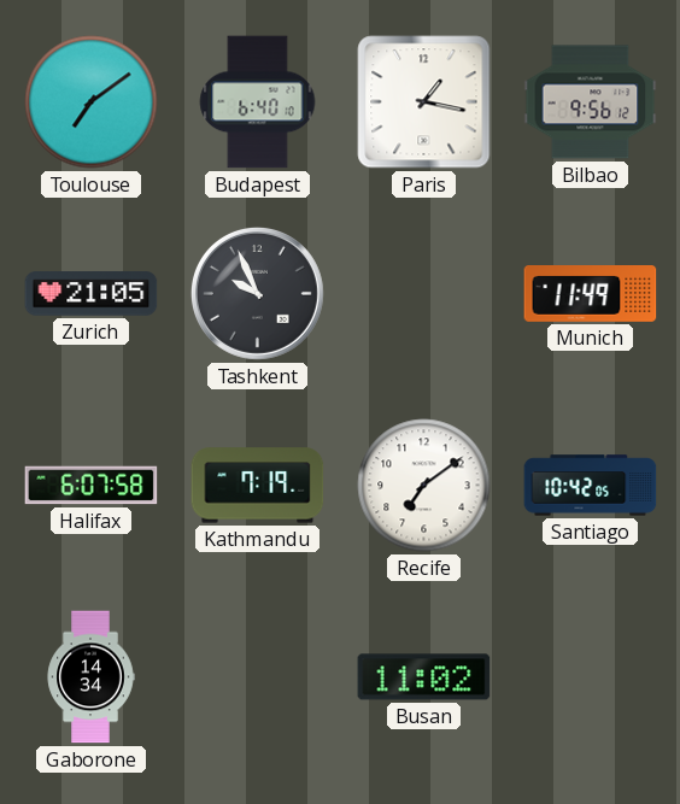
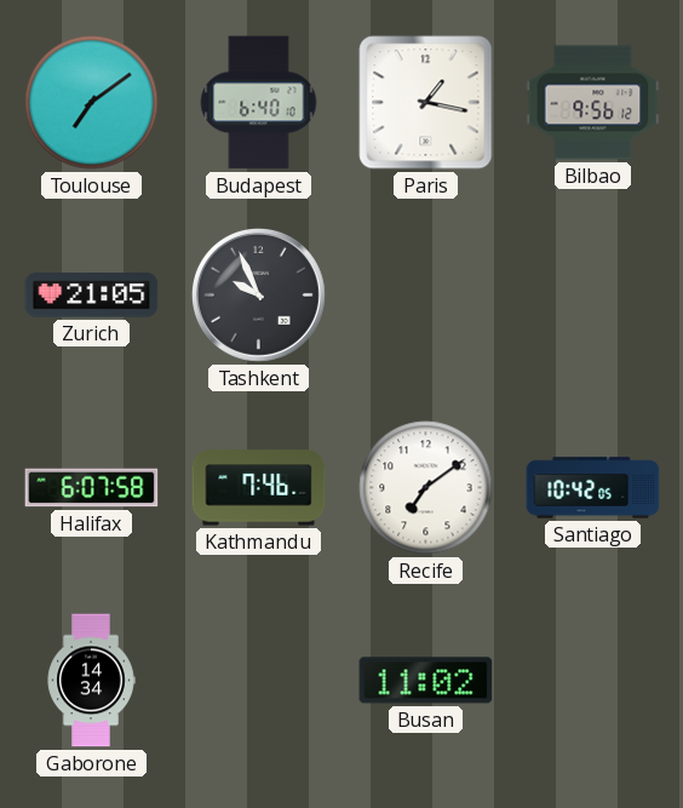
Munich: 11:49 -> none (591, 294)
Kathmandu: 7:19 -> 7:46 (259, 488)
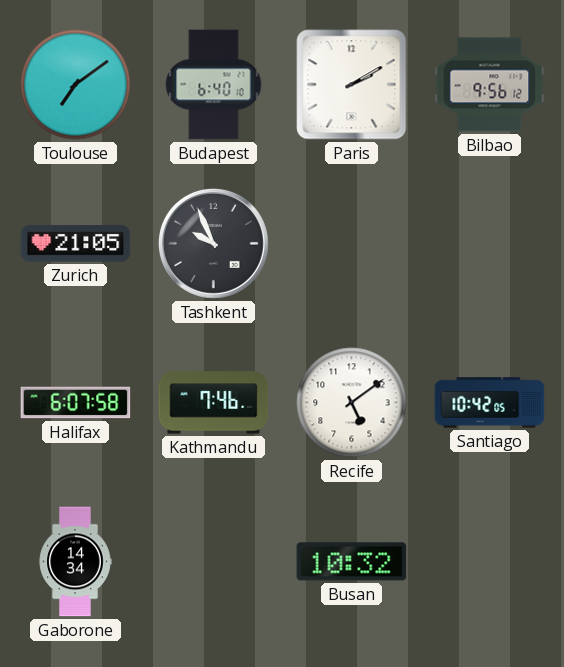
Paris: 1:17 -> 2:10 (352, 85)
Recife: 7:09 -> 5:09 (352, 403)
Busan: 11:02 -> 10:32 (352, 562)
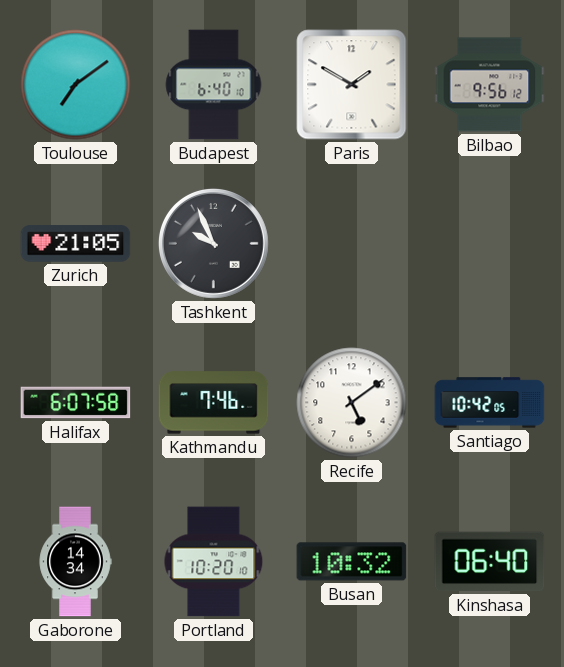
Paris: 2:10 -> 1:50 (352, 85)
Portland: none -> 10:20 (214, 562)
Kinshasa: none -> 06:40 (490, 562)
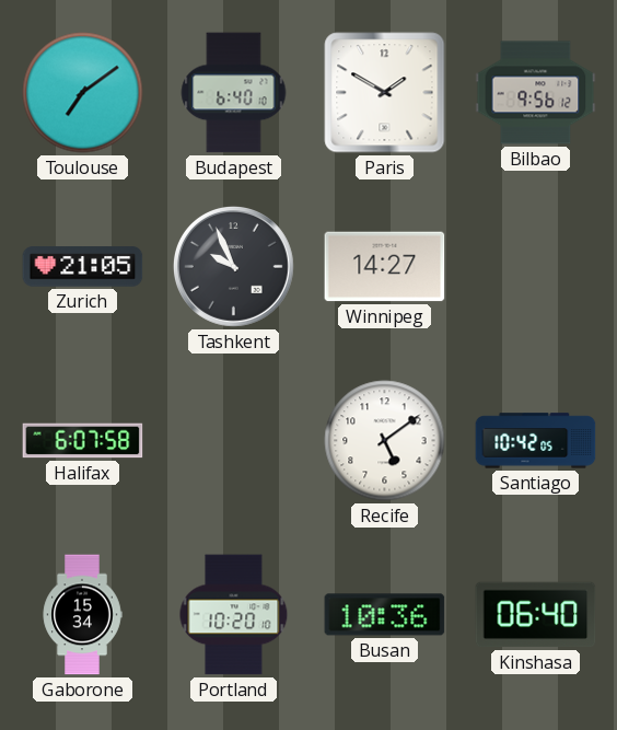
Winnipeg: none -> 14:27 (385, 267)
Kathmandu: 7:46 -> none (214, 403)
Gaborone: 14:34 -> 15:34 (82, 615)
Busan: 10:32 -> 10:36 (385, 615)
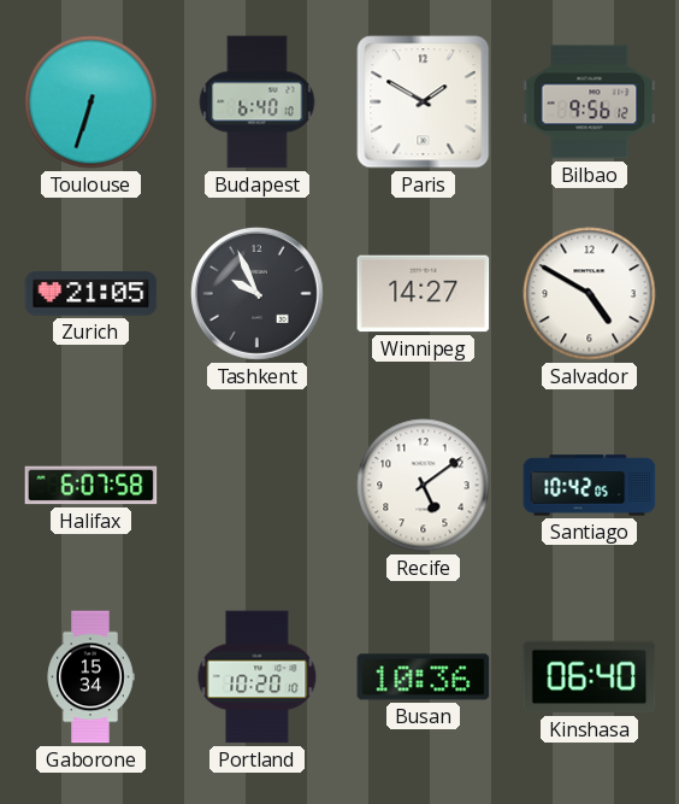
Toulouse: 7:09 -> 6:33 (91, 102)
Salvador: none -> 4:50 (590, 294)
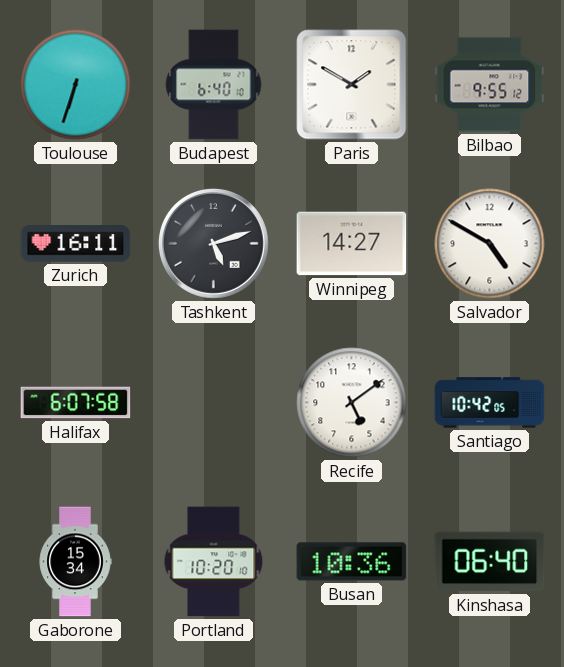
Bilbao: 9:56 -> 9:55 (490, 85)
Zurich: 21:05 -> 16:11 (76, 244)
Tashkent: 9:56 -> 5:12 (213, 243)
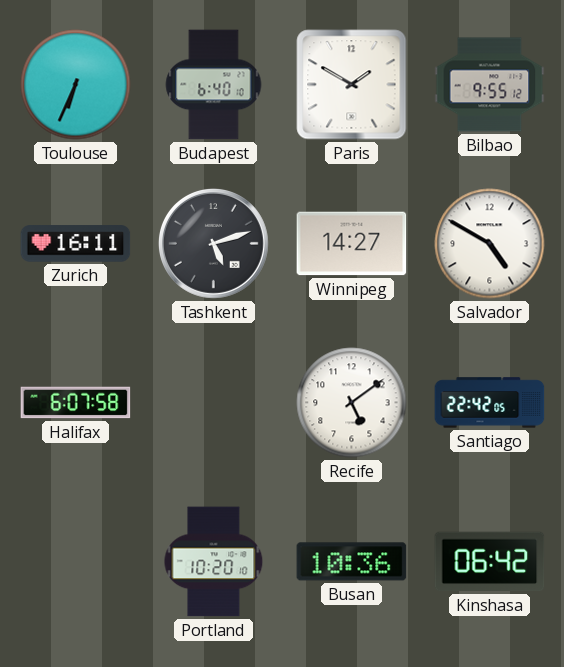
Toulouse: 6:33 -> 6:34 (76, 85)
Santiago: 10:42 -> 22:42 (490, 403)
Gaborone: 15:34 -> none (75, 562)
Kinshasa: 06:40 -> 06:42 (490, 562)
